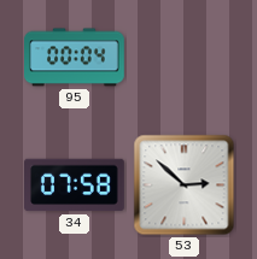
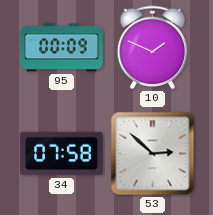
95: 00:04 -> 00:09 (62, 48)
10: none -> 1:49 (153, 48)
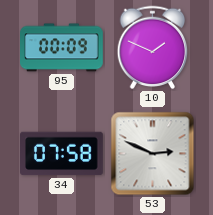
53: 2:52 -> 2:49 (153, 154)
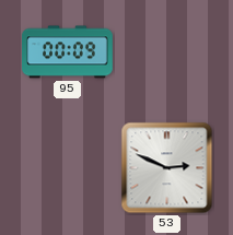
10: 1:49 -> none (153, 48)
34: 07:58 -> none (62, 154)
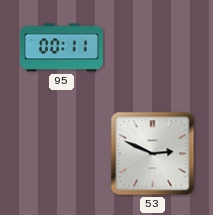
95: 00:09 -> 00:11 (62, 48)
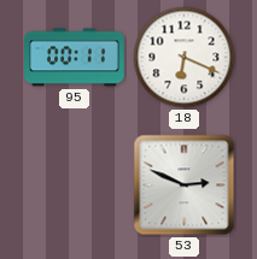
18: none -> 6:19 (185, 58)
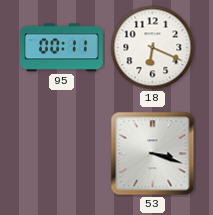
53: 2:49 -> 3:18 (153, 154)
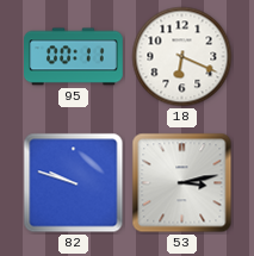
82: none -> 9:48 (74, 183)
53: 3:18 -> 3:13 (182, 183)
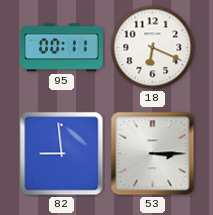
82: 9:48 -> 8:59 (62, 154)
53: 3:13 -> 3:15 (153, 154)
